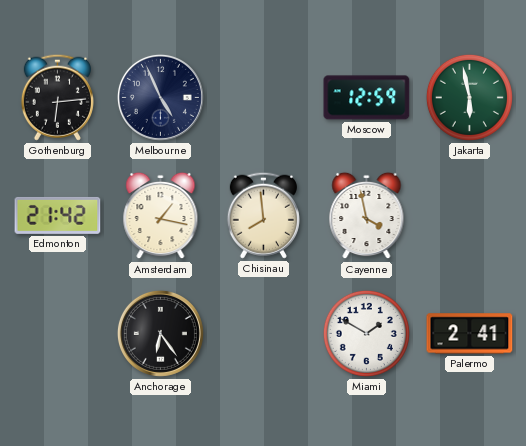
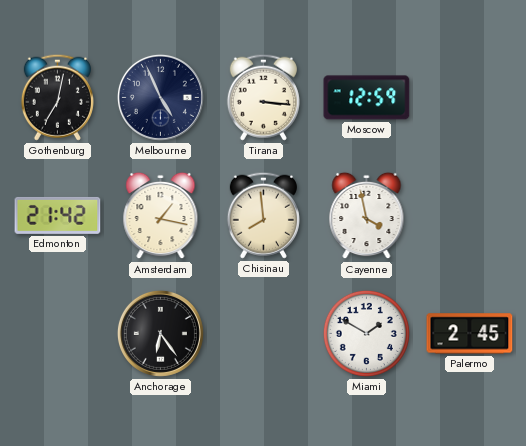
Gothenburg: 6:14 -> 7:02 (57, 97)
Tirana: none -> 3:16 (263, 97)
Jakarta: 5:58 -> none (469, 97)
Palermo: 2:41 -> 2:45 (470, 334)
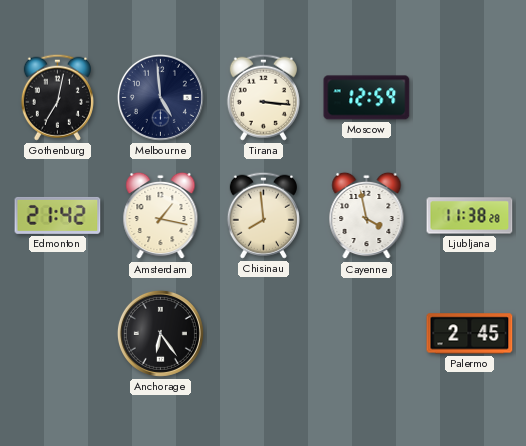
Melbourne: 4:56 -> 4:59 (160, 97)
Ljubljana: none -> 11:38 (470, 216)
Miami: 1:50 -> none (366, 333)
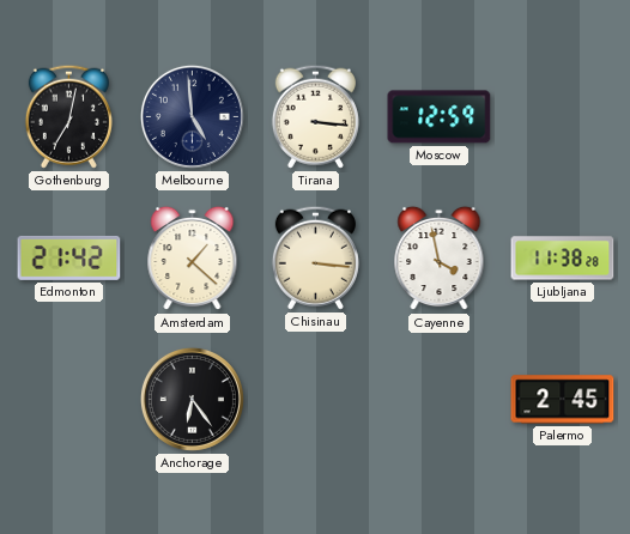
Amsterdam: 1:17 -> 1:22 (193, 259)
Chisinau: 7:59 -> 3:16 (315, 257)
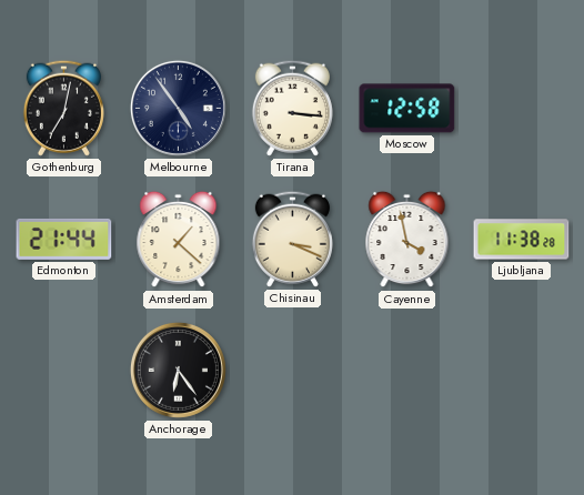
Melbourne: 4:59 -> 4:54 (178, 108)
Moscow: 12:59 -> 12:58 (407, 109)
Edmonton: 21:42 -> 21:44 (64, 239)
Chisinau: 3:16 -> 3:19 (292, 239)
Palermo: 2:45 -> none (563, 400)
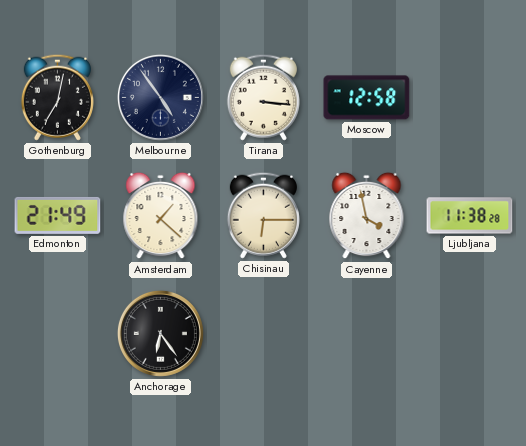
Edmonton: 21:44 -> 21:49 (58, 215)
Chisinau: 3:19 -> 6:15 (263, 215)
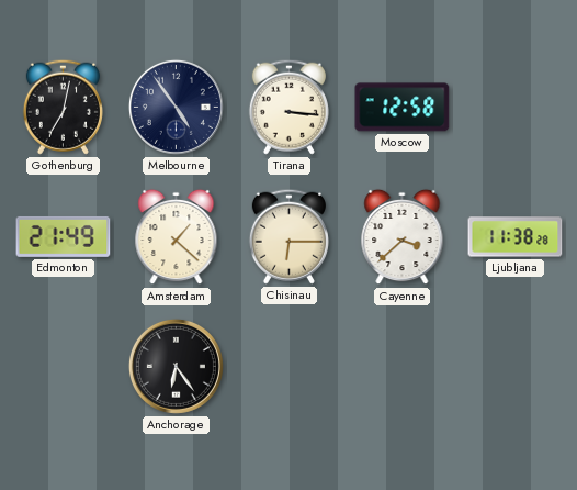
Cayenne: 3:58 -> 3:38 (403, 237)
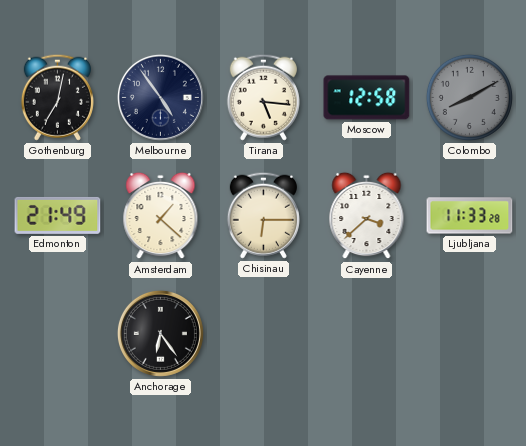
Tirana: 3:16 -> 5:16 (263, 97)
Colombo: none -> 8:10 (469, 97)
Ljubljana: 11:38 -> 11:33 (470, 216)
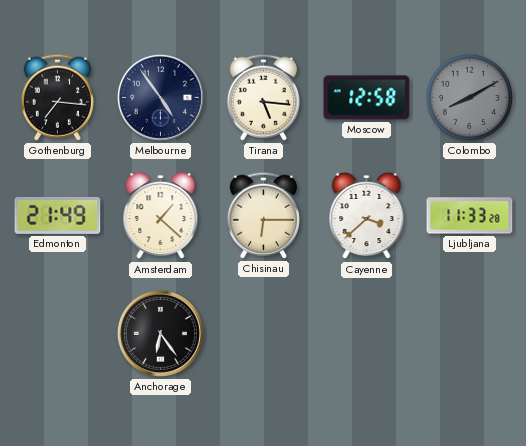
Gothenburg: 7:02 -> 7:16 (57, 97)
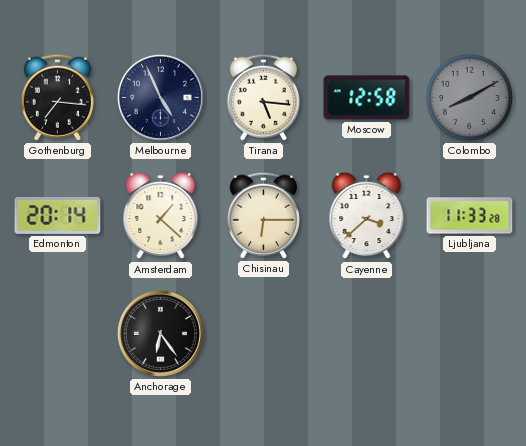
Melbourne: 4:54 -> 4:56 (160, 97)
Edmonton: 21:49 -> 20:14 (58, 215)
